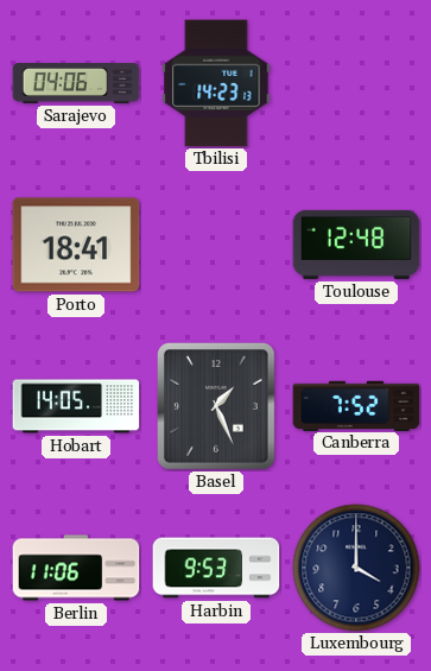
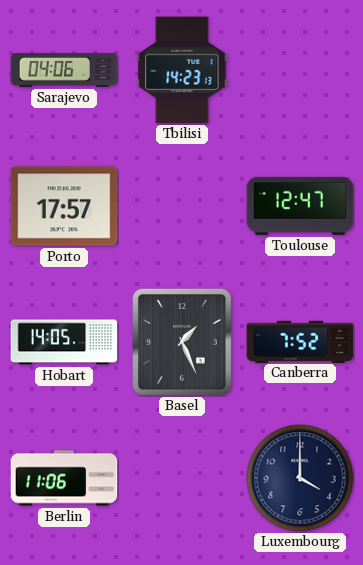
Porto: 18:41 -> 17:57 (64, 206)
Toulouse: 12:48 -> 12:47 (300, 206)
Harbin: 9:53 -> none (216, 568)
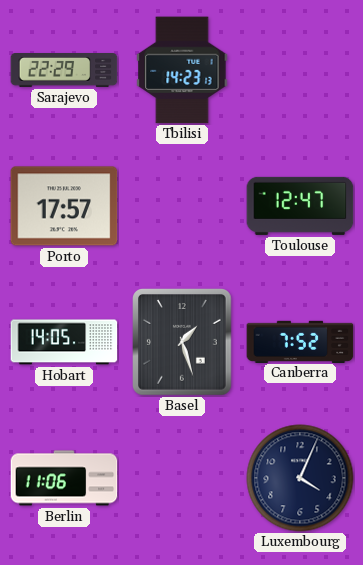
Sarajevo: 04:06 -> 22:29 (64, 71)
Basel: 1:26 -> 1:27 (183, 343)
Luxembourg: 4:00 -> 4:04 (300, 478)
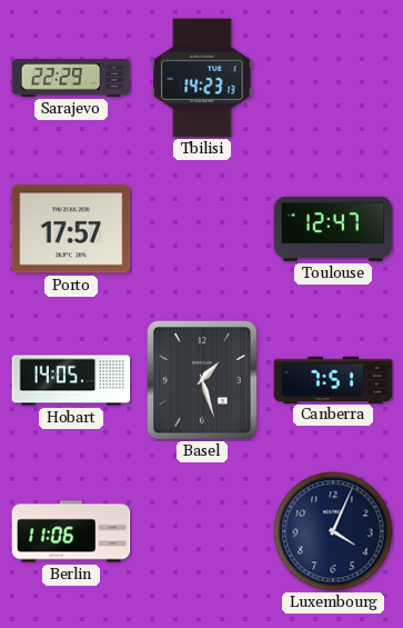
Canberra: 7:52 -> 7:51 (333, 379)
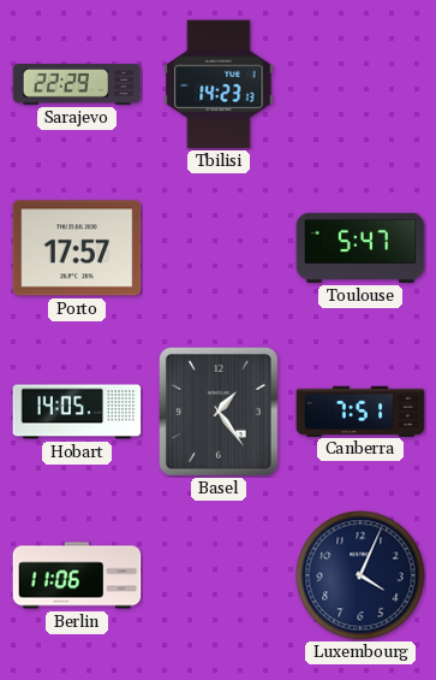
Toulouse: 12:47 -> 5:47 (360, 248)
Basel: 1:27 -> 1:24 (220, 413)
